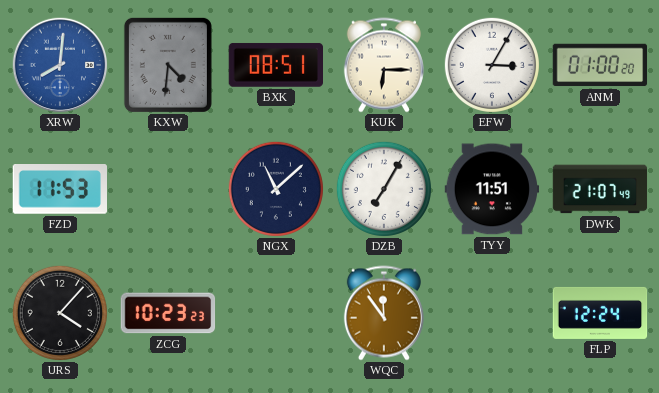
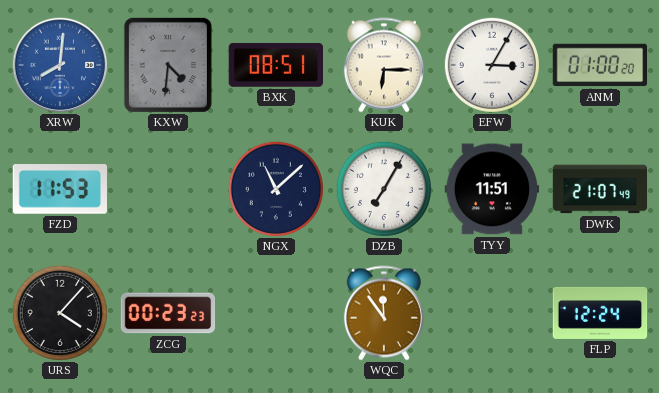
ZCG: 10:23 -> 00:23 (168, 313)
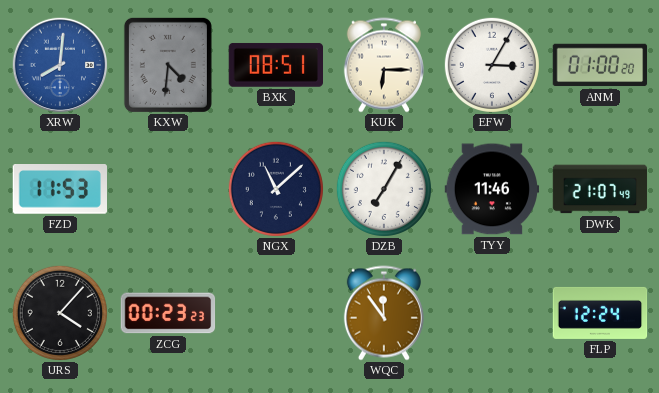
TYY: 11:51 -> 11:46 (492, 189)
